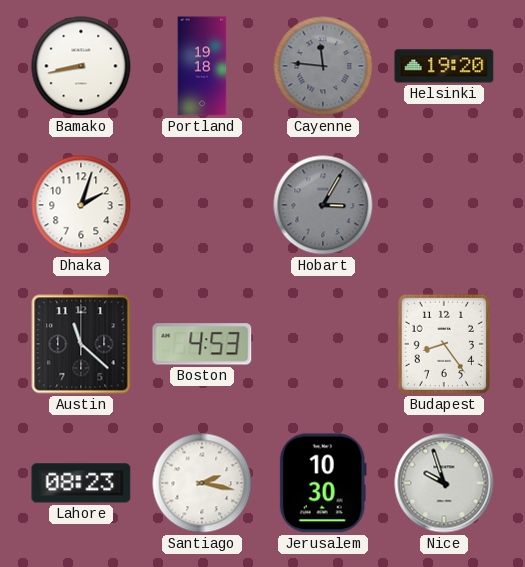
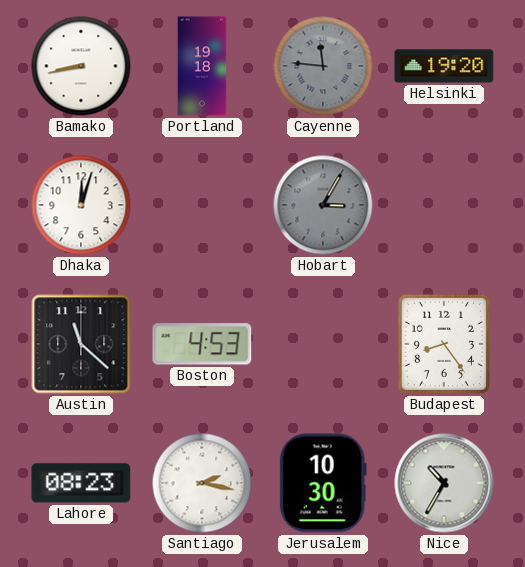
Dhaka: 2:03 -> 12:03 (81, 205)
Nice: 9:57 -> 10:35 (444, 483)
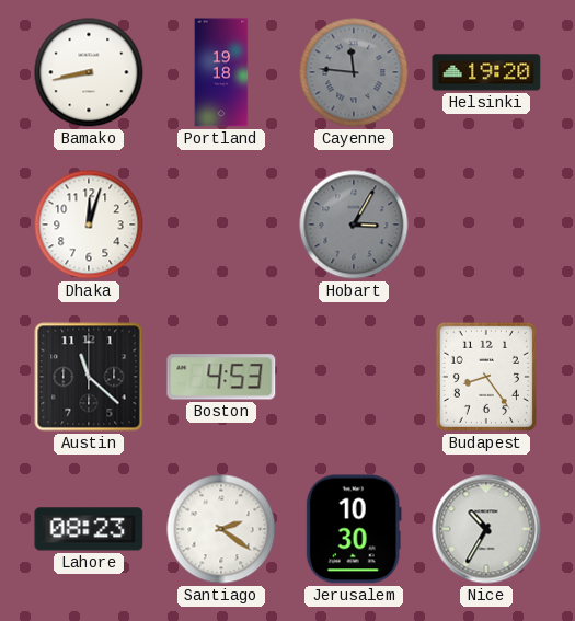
Santiago: 2:17 -> 2:21 (221, 529)
